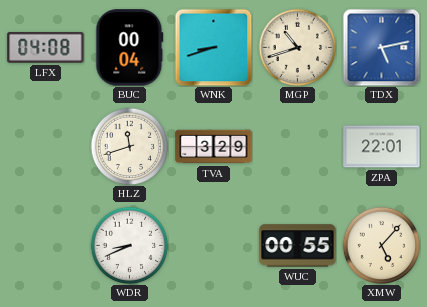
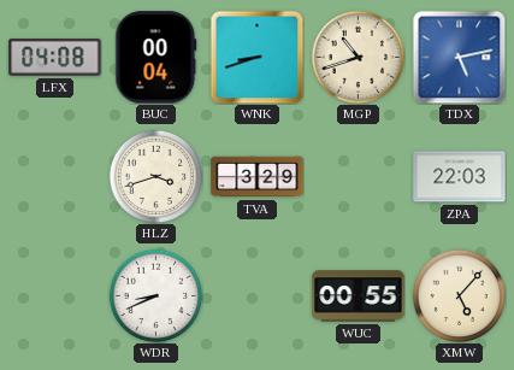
HLZ: 11:42 -> 3:42 (155, 176)
ZPA: 22:01 -> 22:03 (460, 177)
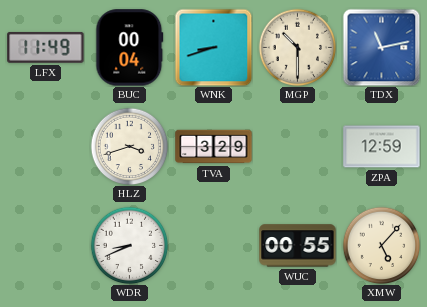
LFX: 04:08 -> 11:49 (46, 47)
MGP: 10:42 -> 10:30 (297, 47)
TDX: 5:13 -> 11:13 (381, 47)
ZPA: 22:03 -> 12:59 (382, 147)
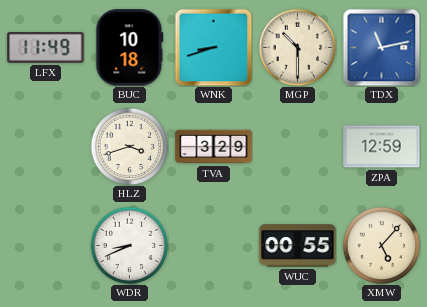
BUC: 00:04 -> 10:18 (130, 48)
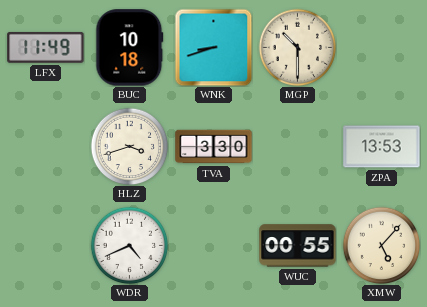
TDX: 11:13 -> none (381, 47)
TVA: 3:29 -> 3:30 (214, 147)
ZPA: 12:59 -> 13:53 (382, 147)
WDR: 8:41 -> 4:41 (129, 245)
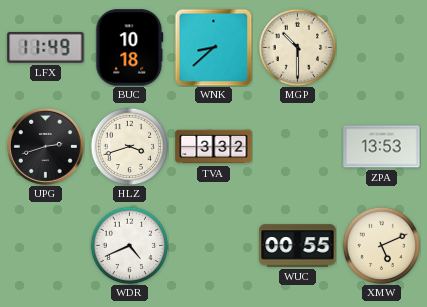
WNK: 8:42 -> 8:38 (213, 47)
UPG: none -> 2:42 (45, 146)
TVA: 3:30 -> 3:32 (214, 147)
XMW: 5:07 -> 5:11 (381, 245)
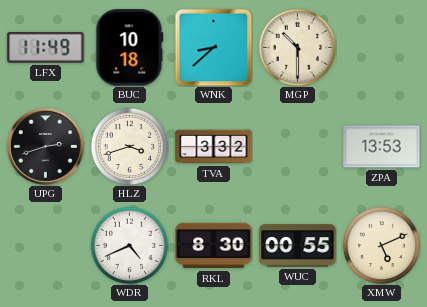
RKL: none -> 8:30 (214, 246)
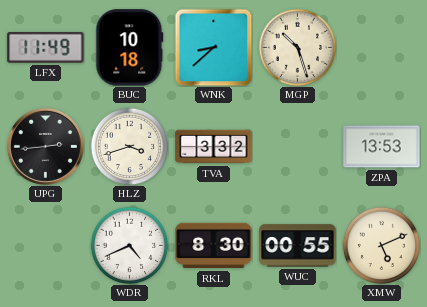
MGP: 10:30 -> 10:27 (297, 47)
UPG: 2:42 -> 2:44 (45, 146)
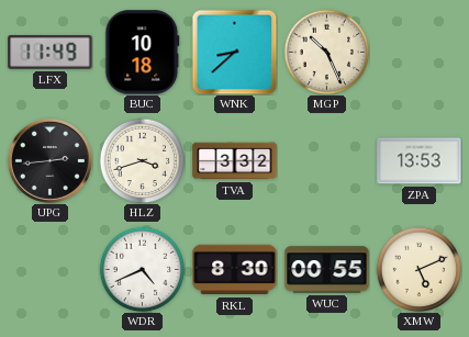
MGP: 10:27 -> 10:26 (326, 52)
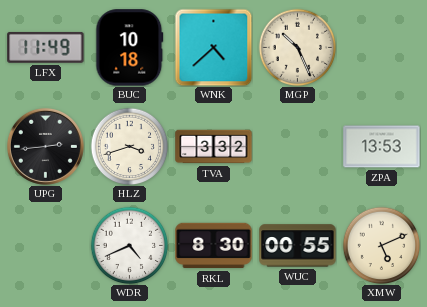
WNK: 8:38 -> 4:38 (213, 47)
